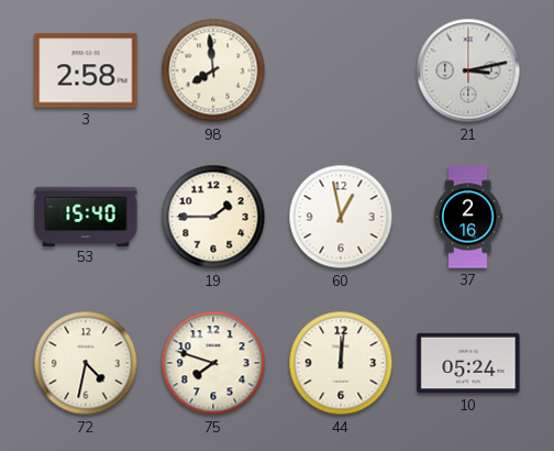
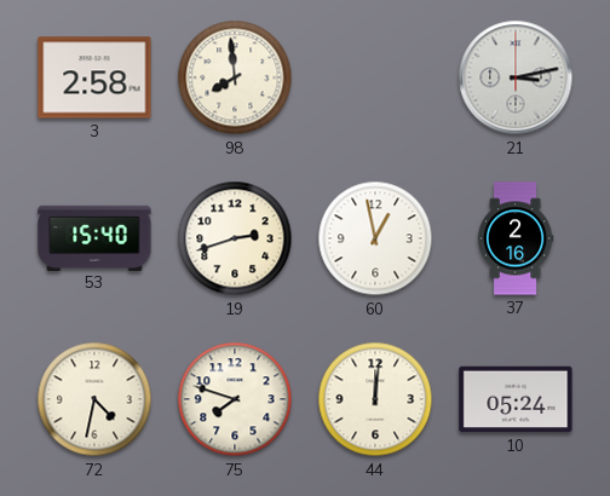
19: 1:45 -> 2:42 (235, 238)
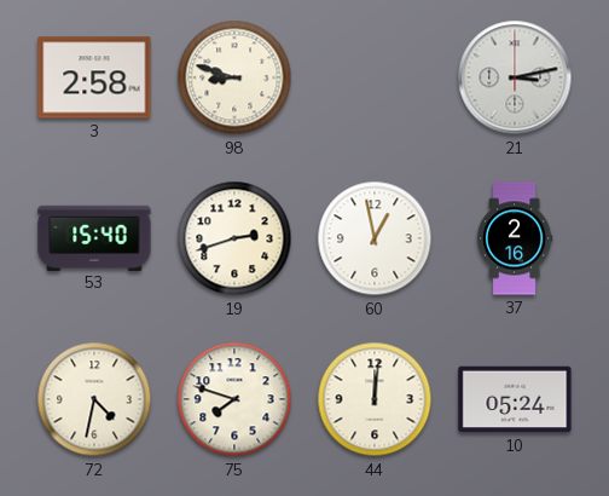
98: 7:59 -> 8:48 (234, 77)
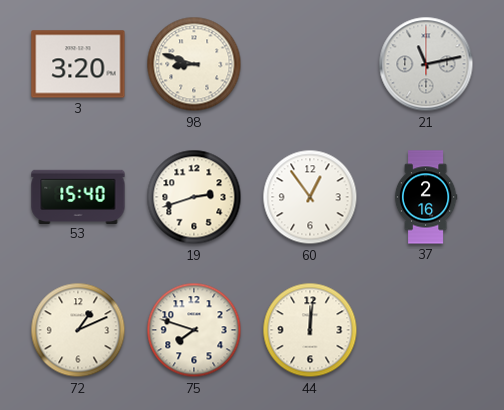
3: 2:58 -> 3:20 (78, 64)
21: 3:13 -> 11:13 (426, 64)
60: 12:58 -> 12:54 (310, 197)
72: 4:32 -> 1:11 (78, 330)
10: 05:24 -> none (515, 399)
